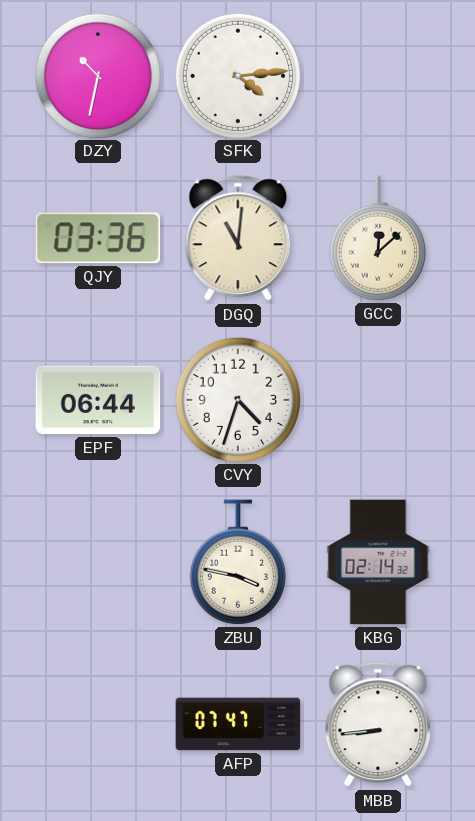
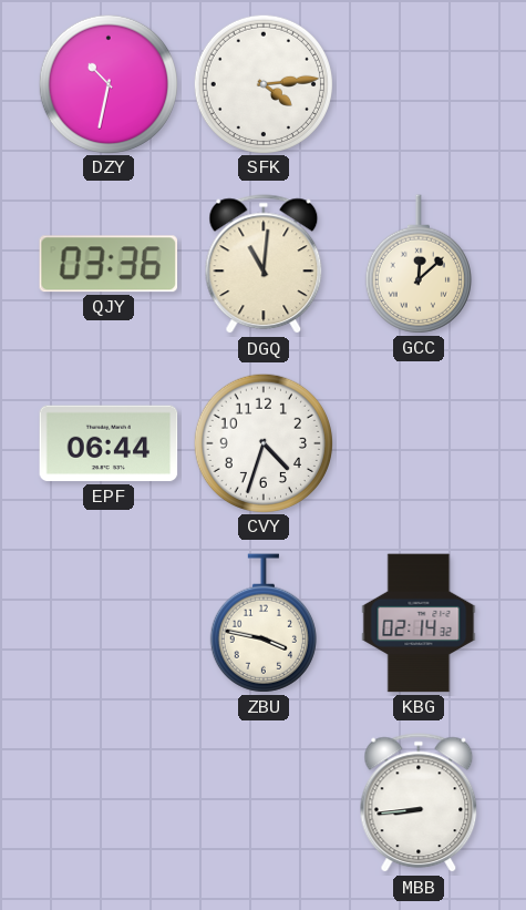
AFP: 07:47 -> none (238, 724)
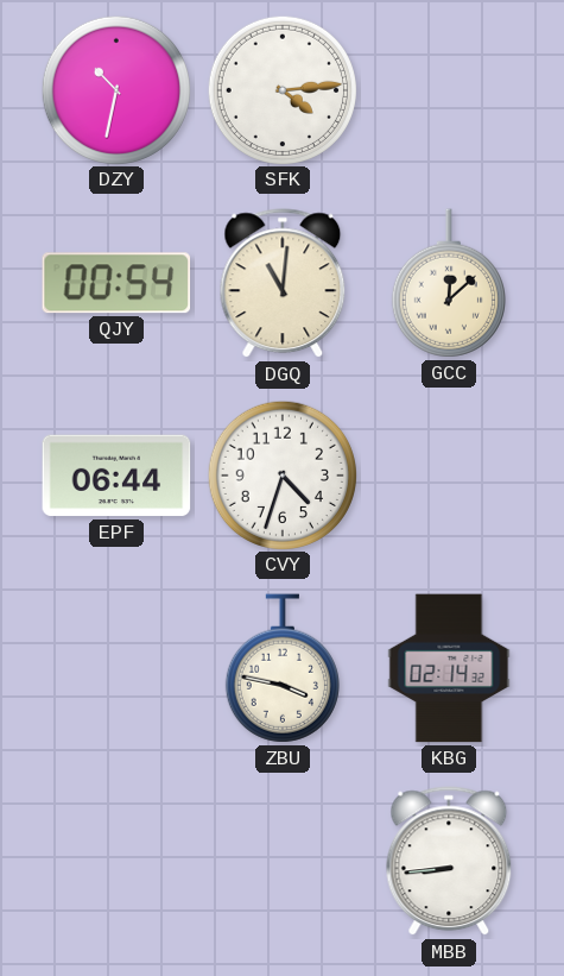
QJY: 03:36 -> 00:54 (116, 283)
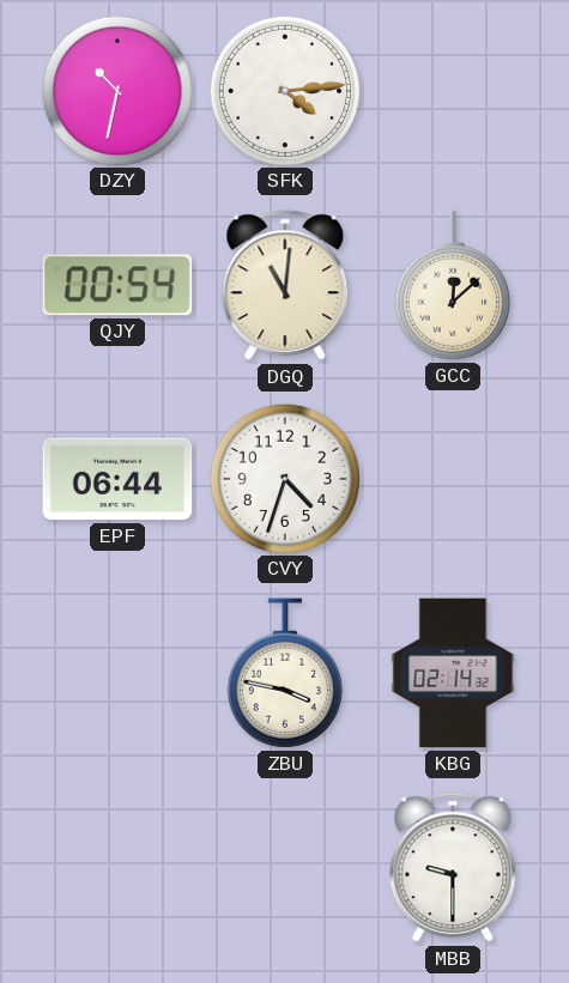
MBB: 8:44 -> 9:30 (453, 868)
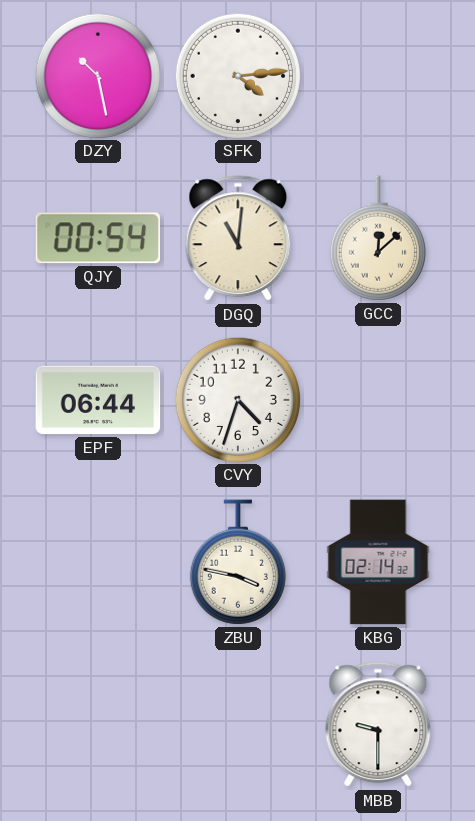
DZY: 10:32 -> 10:28 (97, 75)
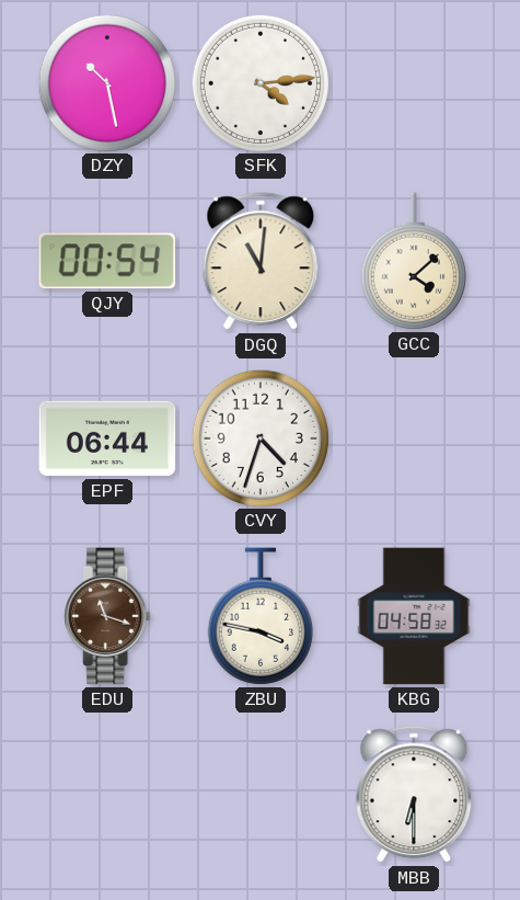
GCC: 12:08 -> 4:08 (414, 261)
EDU: none -> 11:18 (107, 616)
KBG: 02:14 -> 04:58 (414, 616)
MBB: 9:30 -> 6:30 (414, 795)
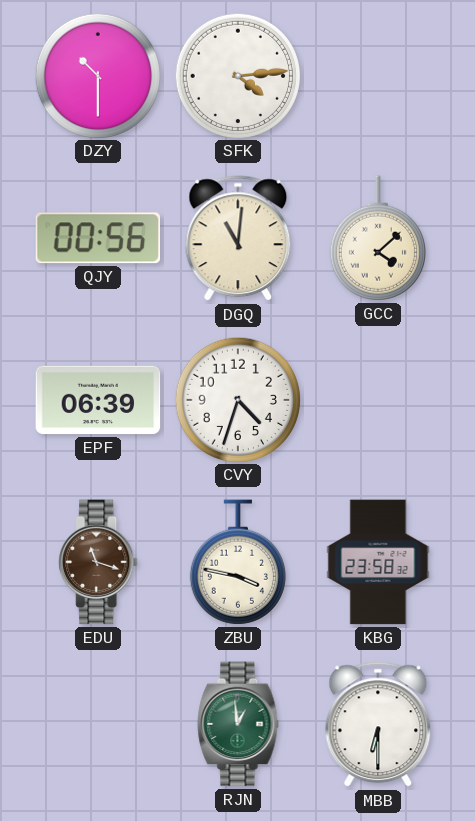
DZY: 10:28 -> 10:30 (97, 75)
QJY: 00:54 -> 00:56 (98, 238)
EPF: 06:44 -> 06:39 (98, 400)
KBG: 04:58 -> 23:58 (378, 562)
RJN: none -> 12:59 (238, 724)
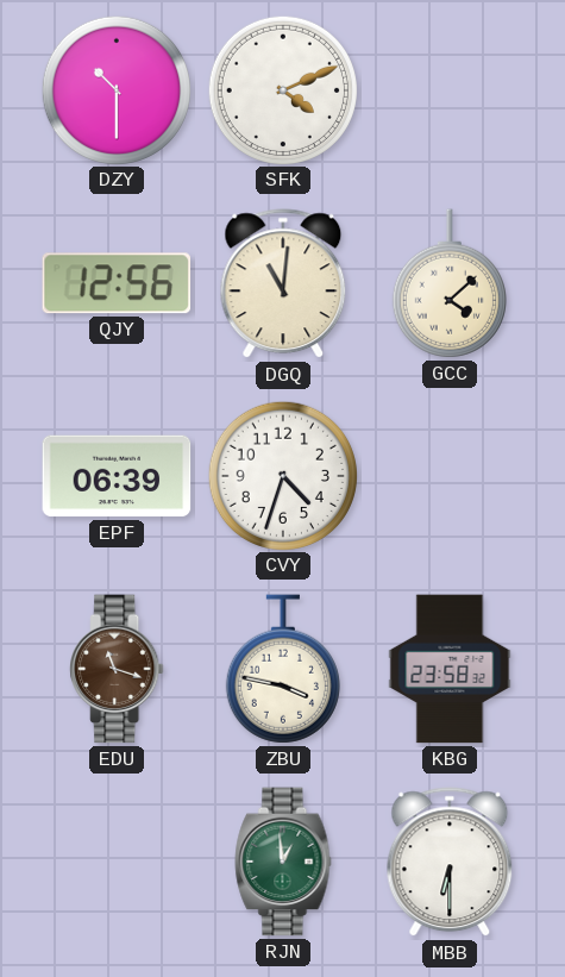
SFK: 4:14 -> 4:11 (282, 89)
QJY: 00:56 -> 12:56 (117, 283)
